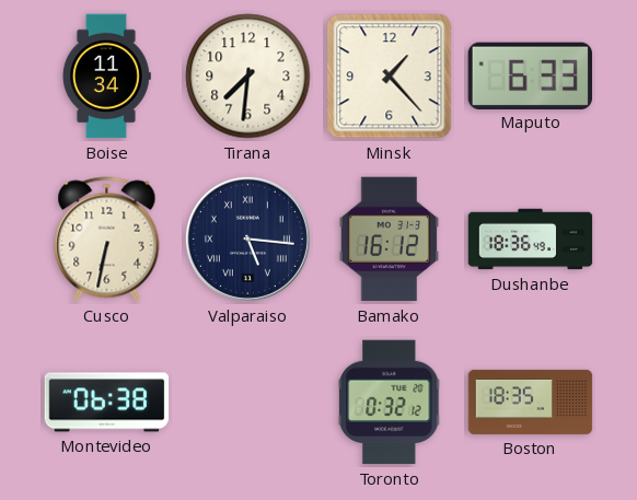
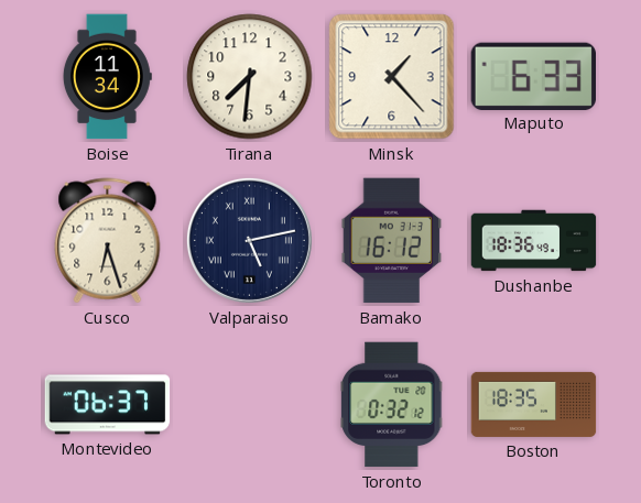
Cusco: 6:32 -> 6:27 (108, 241)
Valparaiso: 5:16 -> 5:13 (249, 240)
Montevideo: 06:38 -> 06:37 (108, 405)
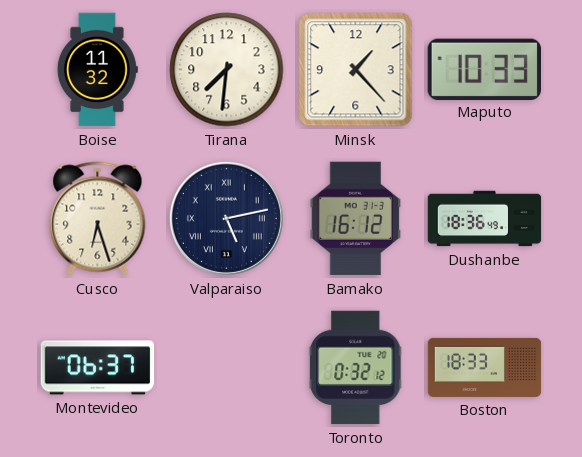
Boise: 11:34 -> 11:32 (97, 70)
Maputo: 6:33 -> 10:33 (484, 69)
Boston: 18:35 -> 18:33 (485, 367)
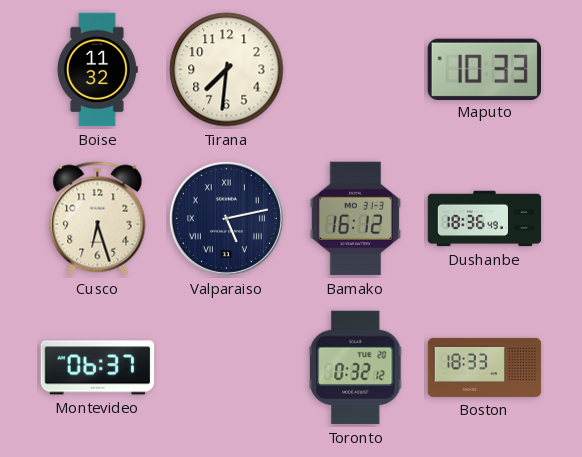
Minsk: 1:23 -> none (356, 70)
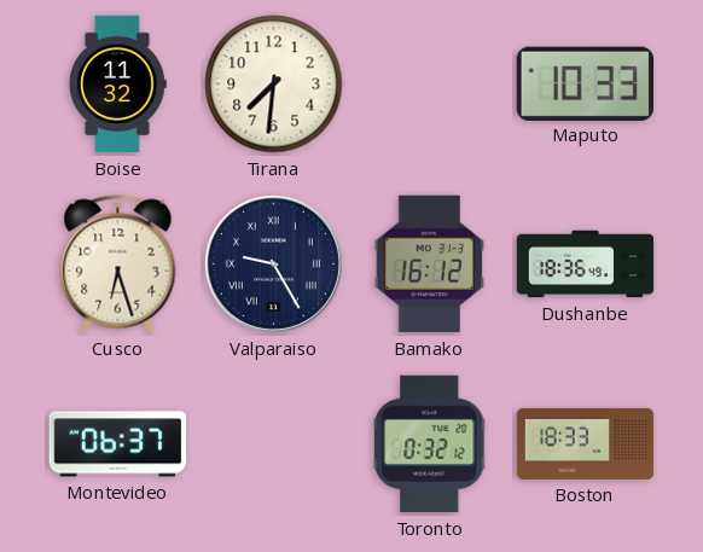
Valparaiso: 5:13 -> 9:25 (273, 263)
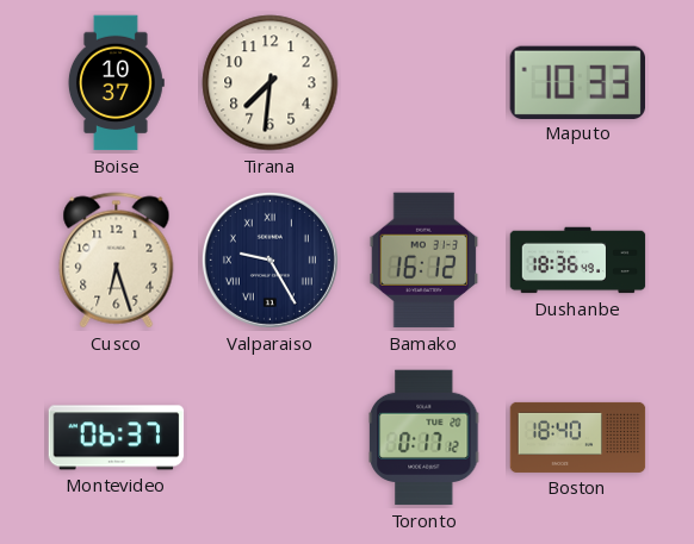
Boise: 11:32 -> 10:37 (116, 83)
Toronto: 0:32 -> 0:17 (425, 438)
Boston: 18:33 -> 18:40 (578, 437)
